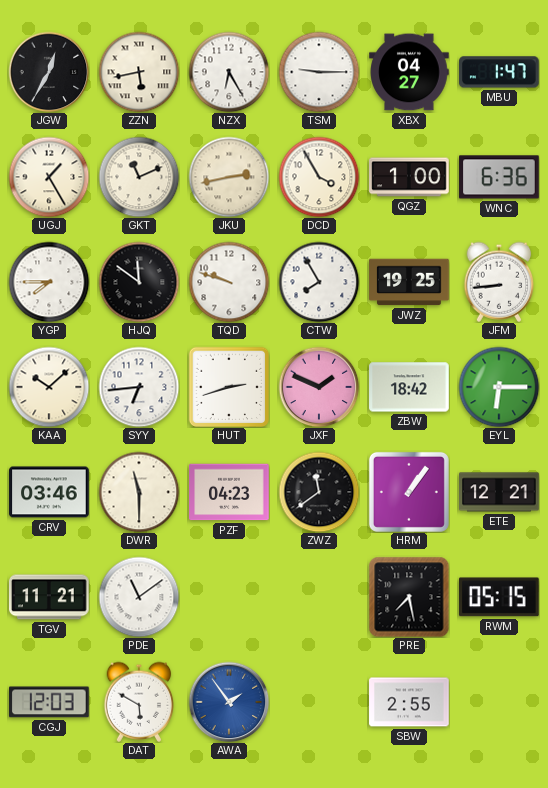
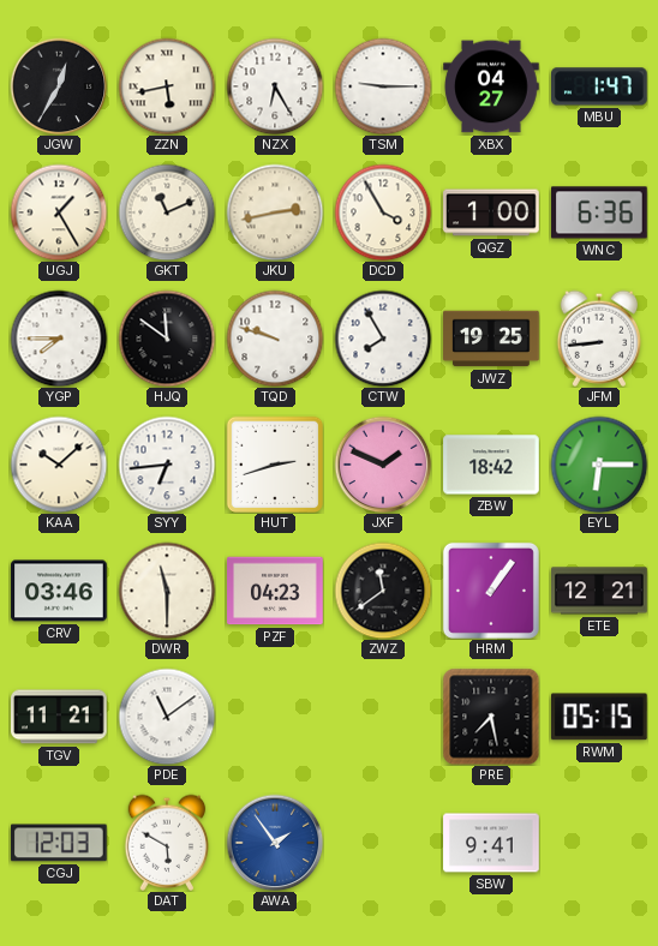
SBW: 2:55 -> 9:41 (491, 843)
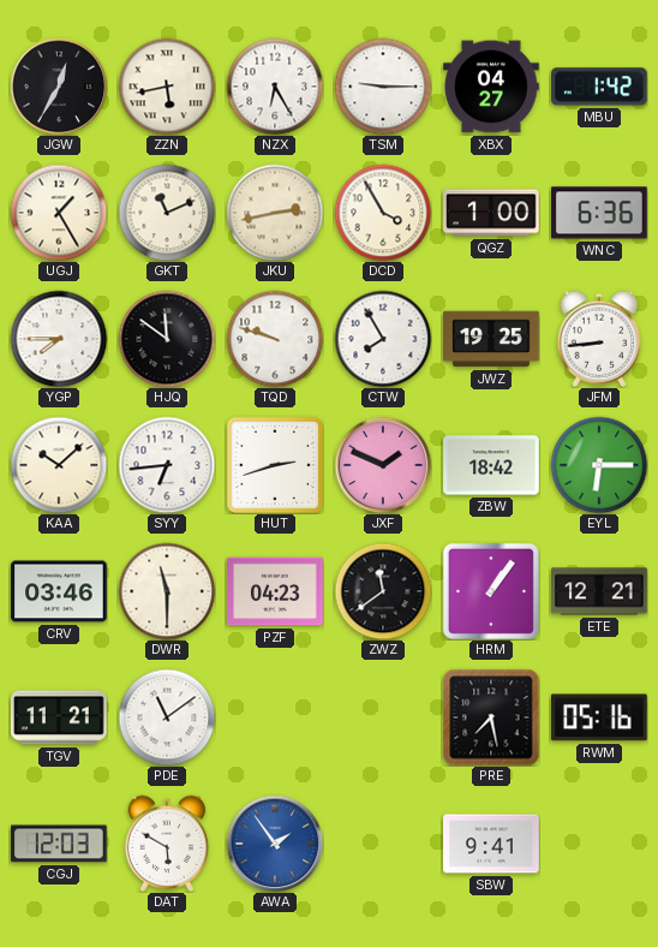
MBU: 1:47 -> 1:42 (599, 87)
RWM: 05:15 -> 05:16 (599, 717)
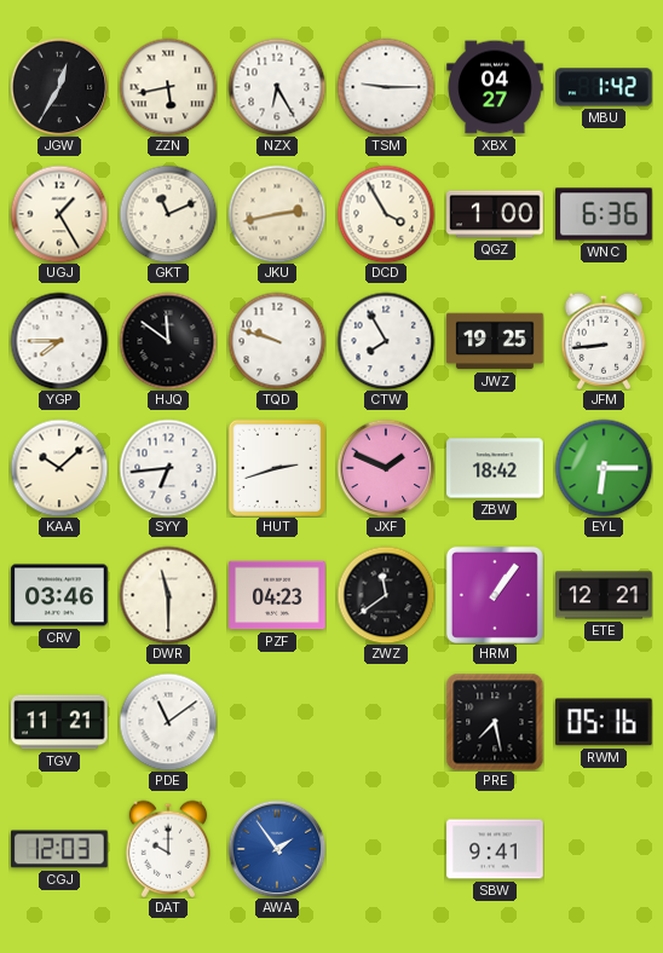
DAT: 5:50 -> 10:00 (168, 849)
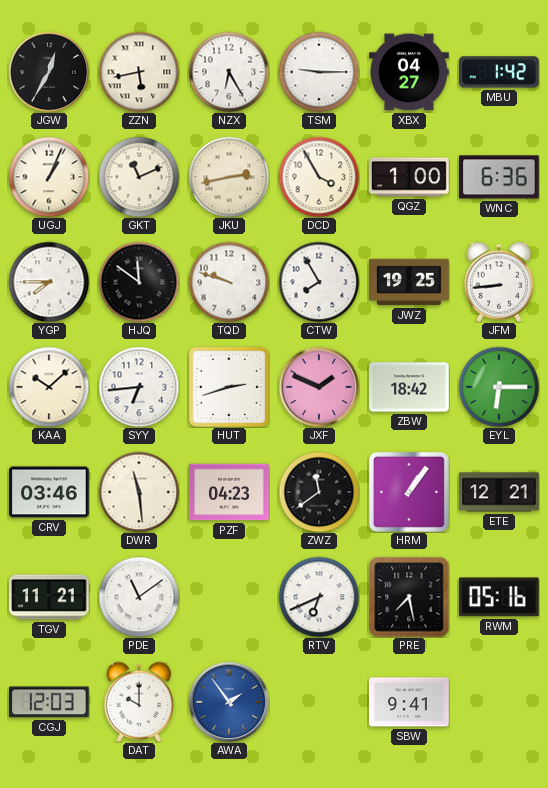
UGJ: 1:25 -> 1:04 (49, 177)
DWR: 11:30 -> 11:29 (139, 492)
RTV: none -> 6:41 (319, 597)
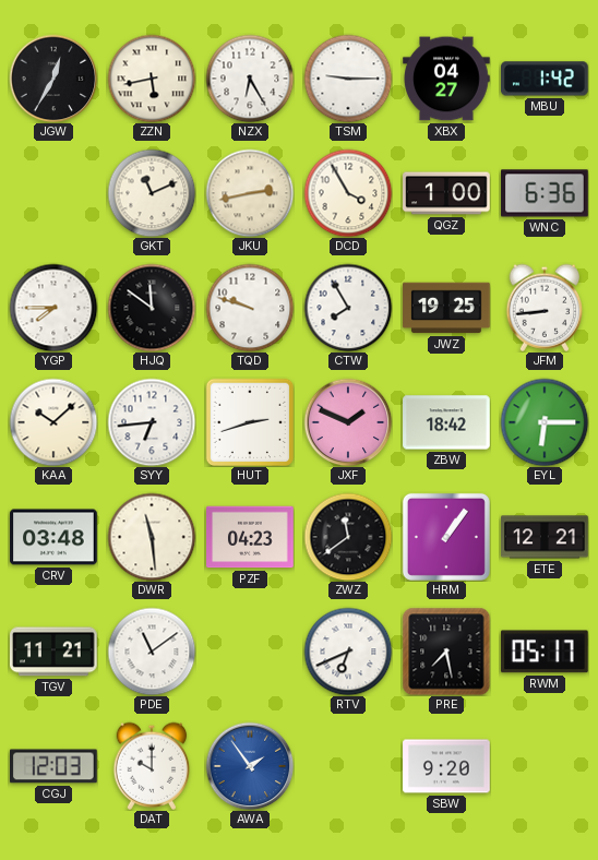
UGJ: 1:04 -> none (49, 177)
CRV: 03:46 -> 03:48 (53, 537)
RWM: 05:16 -> 05:17 (545, 652)
SBW: 9:41 -> 9:20 (446, 766)
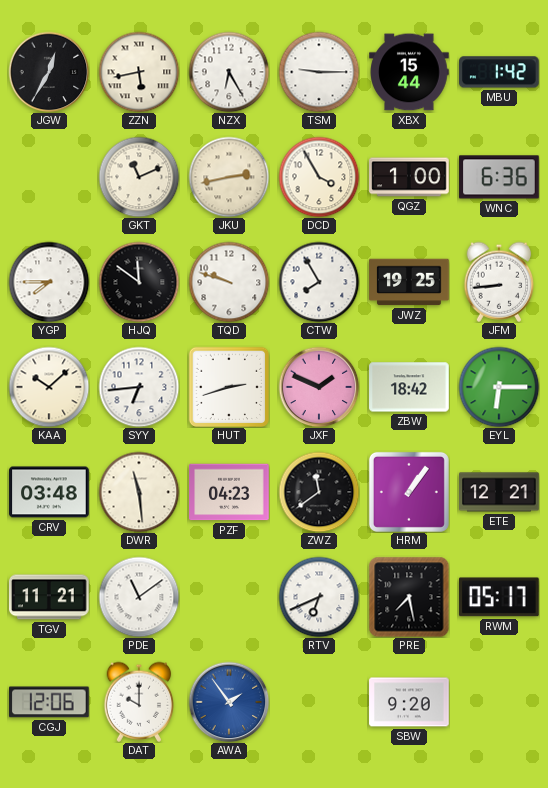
XBX: 04:27 -> 15:44 (409, 72)
CGJ: 12:03 -> 12:06 (50, 702)
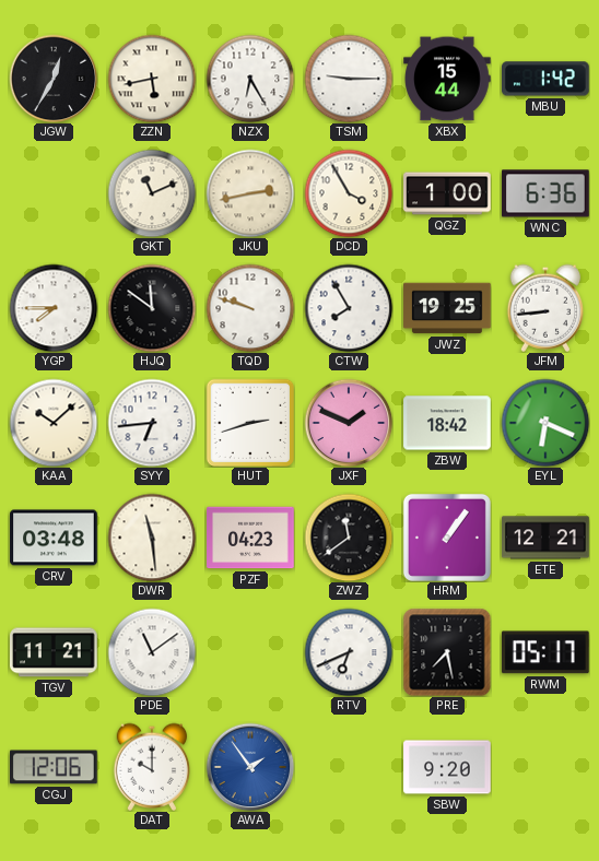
EYL: 6:15 -> 6:19 (545, 423)
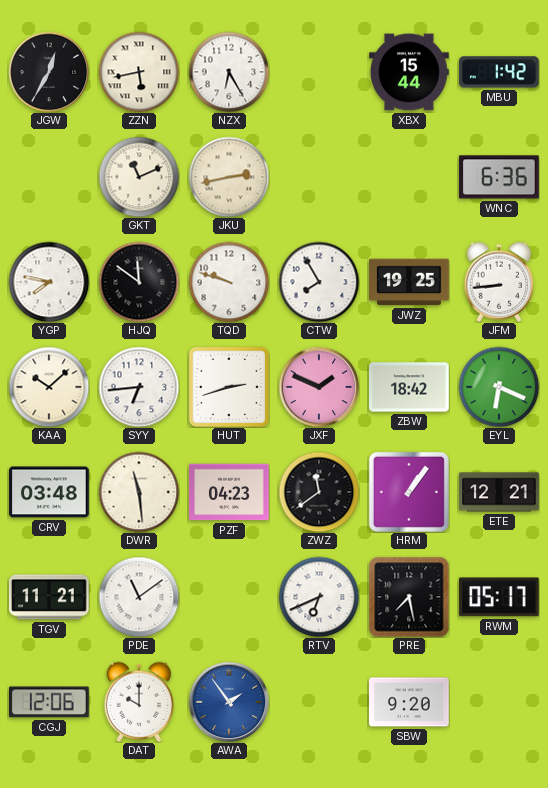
TSM: 9:15 -> none (349, 79)
DCD: 3:55 -> none (349, 193)
QGZ: 1:00 -> none (447, 193)
YGP: 7:45 -> 7:47 (49, 282)
